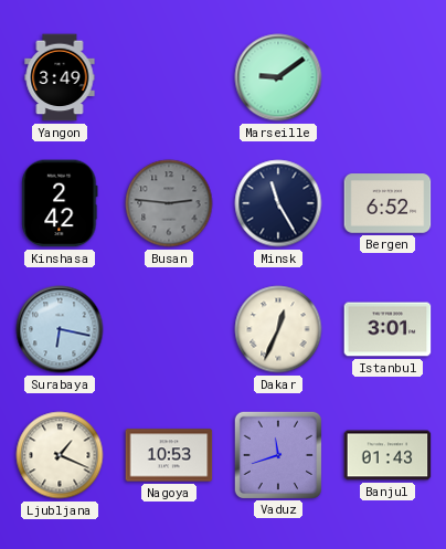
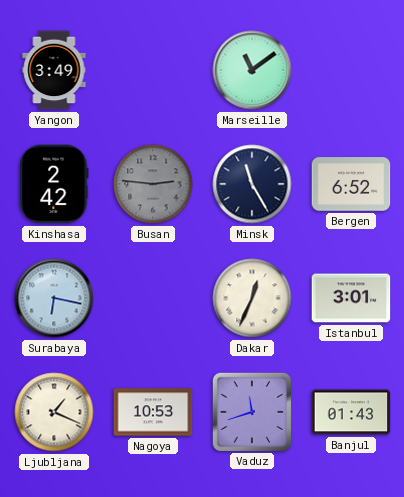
Marseille: 9:09 -> 11:09 (252, 70)
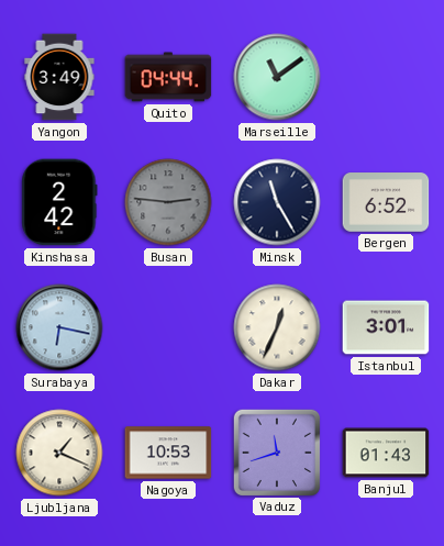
Quito: none -> 04:44 (168, 77)
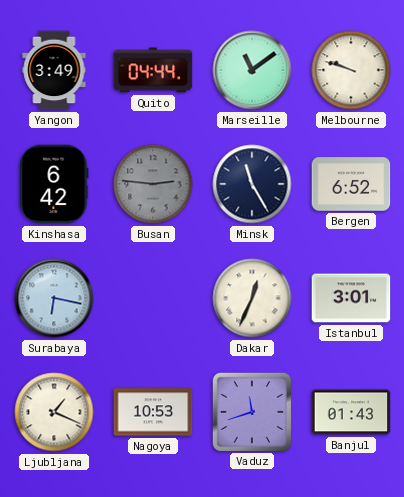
Melbourne: none -> 9:48 (351, 70)
Kinshasa: 2:42 -> 6:42 (54, 184)
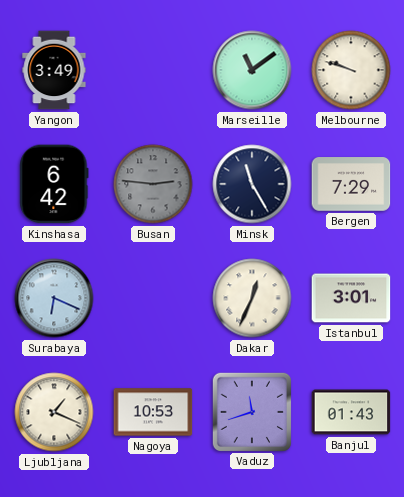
Quito: 04:44 -> none (153, 70)
Bergen: 6:52 -> 7:29 (351, 184)
Surabaya: 6:17 -> 6:19 (54, 298)
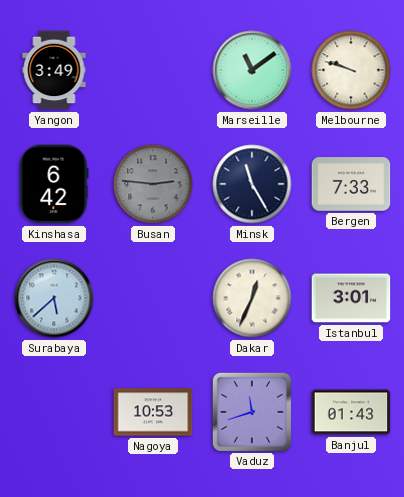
Bergen: 7:29 -> 7:33 (351, 184)
Surabaya: 6:19 -> 5:38 (54, 298)
Ljubljana: 1:19 -> none (54, 412)
